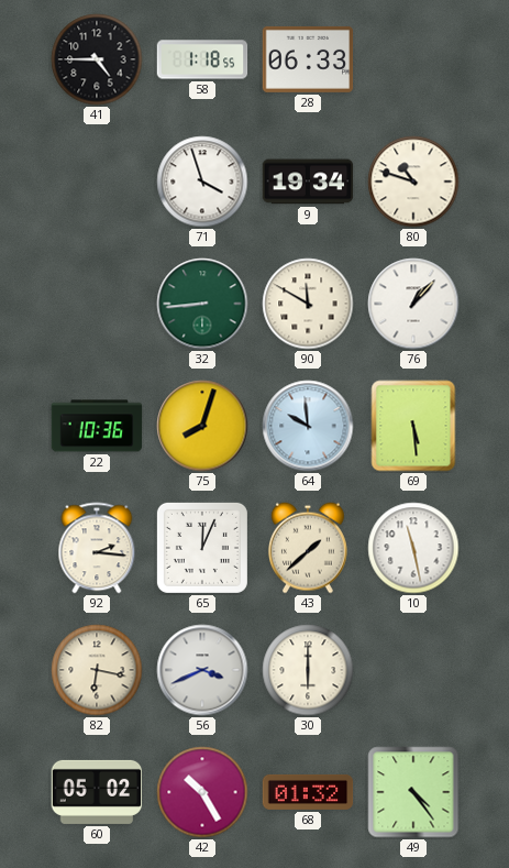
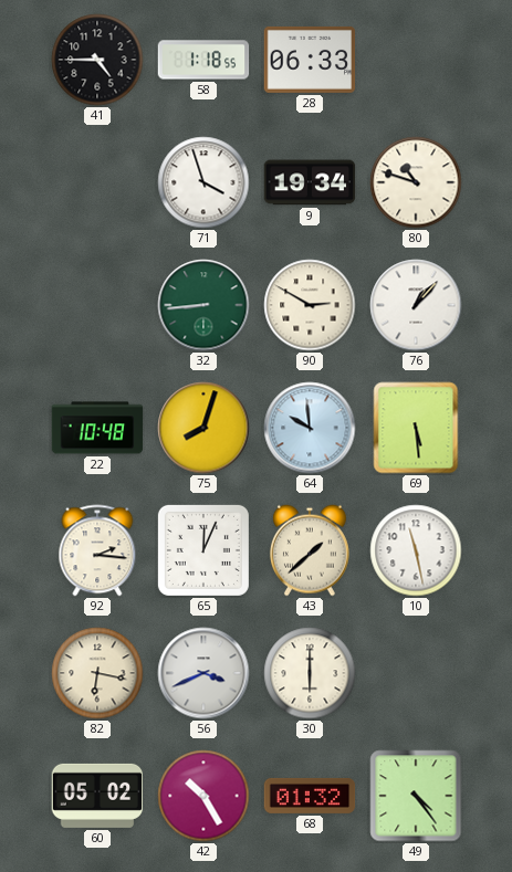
90: 11:50 -> 2:50 (310, 305)
22: 10:36 -> 10:48 (97, 428)
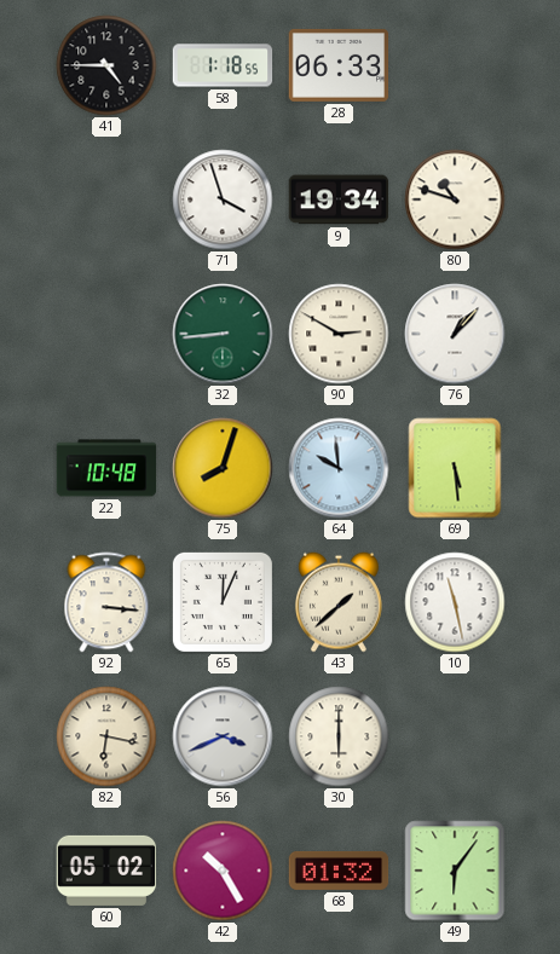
92: 2:16 -> 3:16 (106, 602)
49: 4:24 -> 6:06 (455, 871)
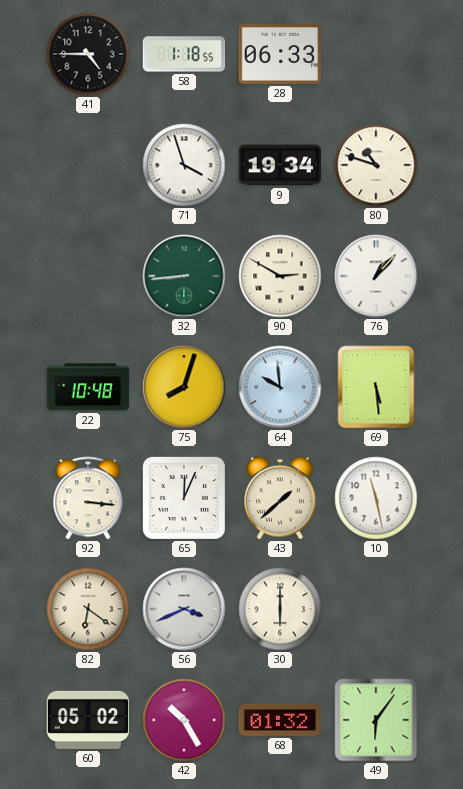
82: 6:17 -> 6:21 (88, 609)
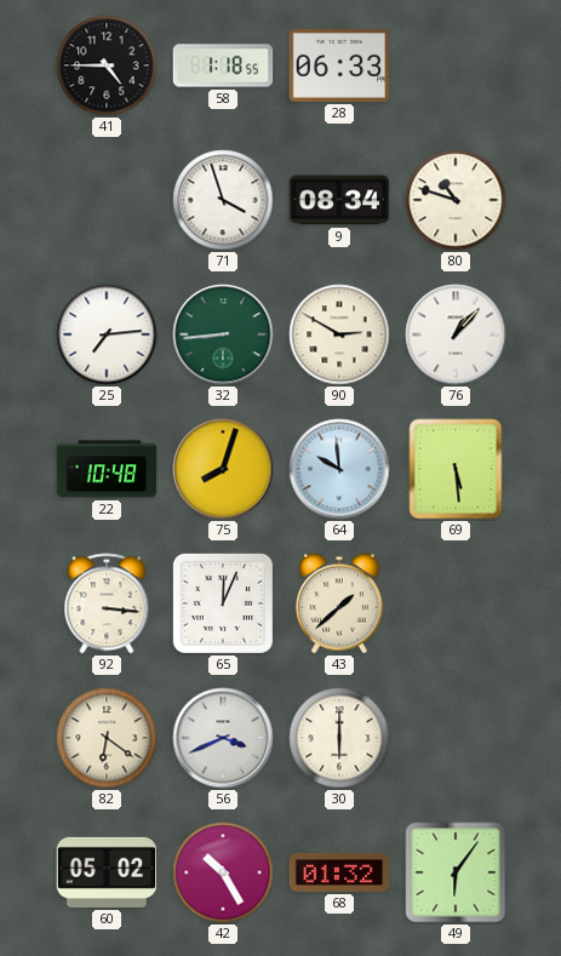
9: 19:34 -> 08:34 (339, 200)
25: none -> 7:14 (107, 334)
10: 11:28 -> none (376, 498)
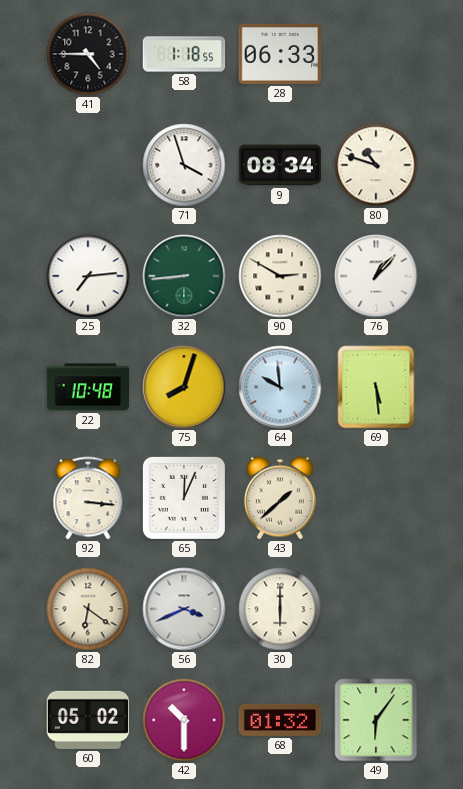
42: 10:25 -> 10:30 (184, 720)
